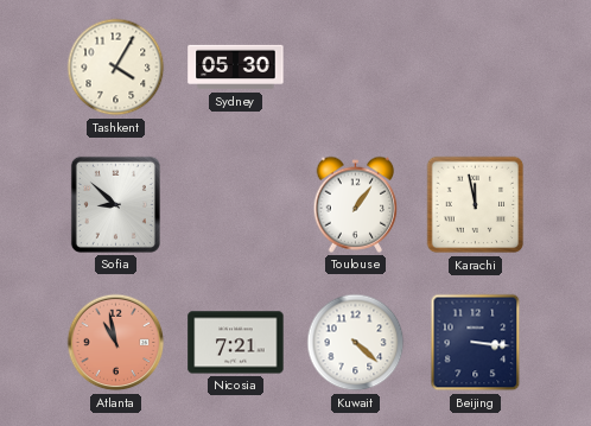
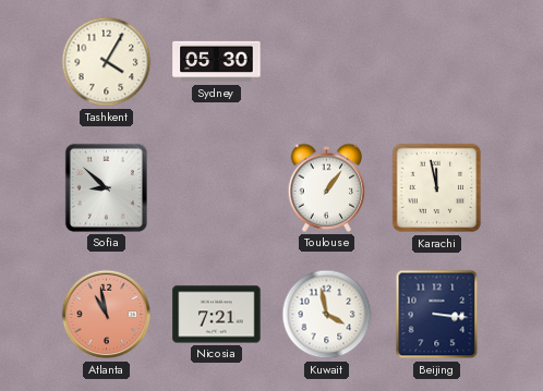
Kuwait: 4:22 -> 3:58 (327, 315)
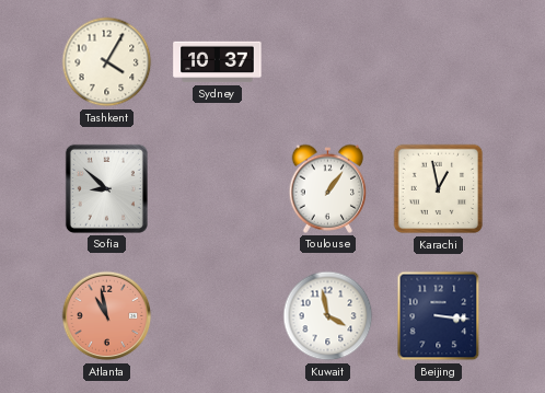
Sydney: 05:30 -> 10:37 (218, 62)
Karachi: 11:58 -> 12:58 (439, 189)
Nicosia: 7:21 -> none (217, 315)
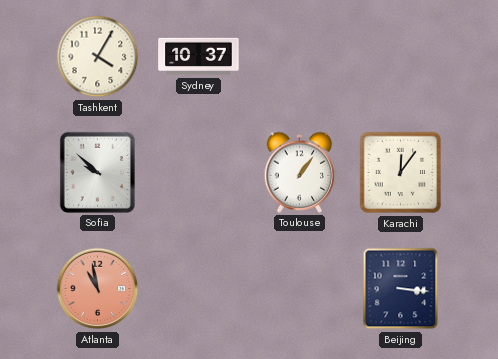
Sofia: 8:52 -> 9:52 (97, 172)
Karachi: 12:58 -> 12:06 (401, 173)
Kuwait: 3:58 -> none (328, 316)
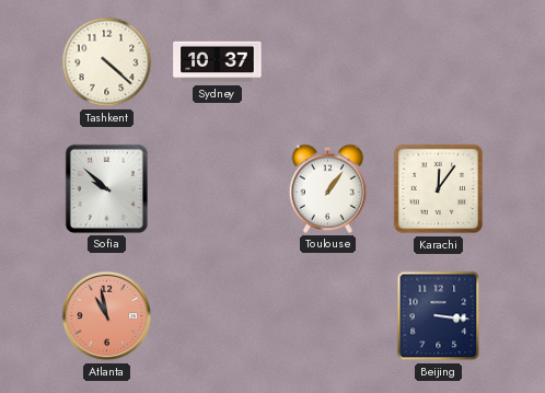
Tashkent: 4:05 -> 4:22 (107, 62)
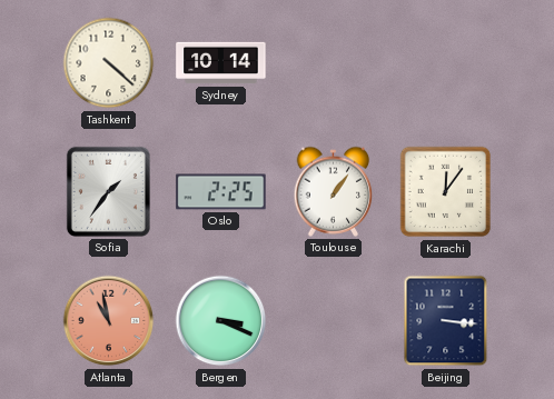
Sydney: 10:37 -> 10:14 (221, 63)
Sofia: 9:52 -> 1:36 (108, 191)
Oslo: none -> 2:25 (221, 192)
Bergen: none -> 3:19 (221, 321)
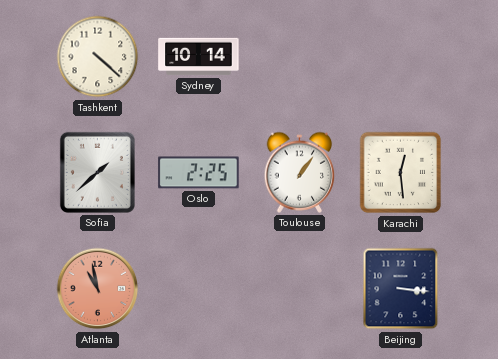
Sofia: 1:36 -> 1:38 (97, 172)
Karachi: 12:06 -> 12:29 (401, 173)
Bergen: 3:19 -> none (221, 321)
